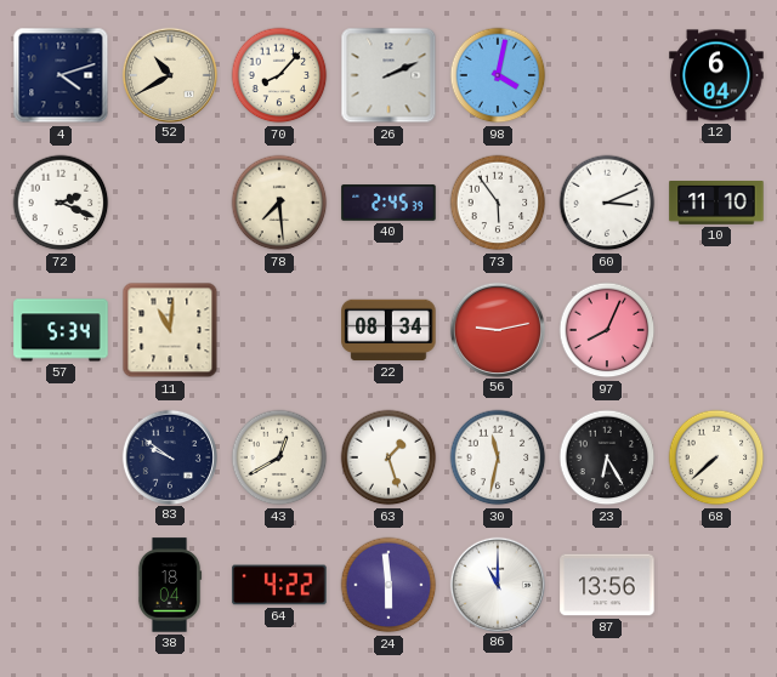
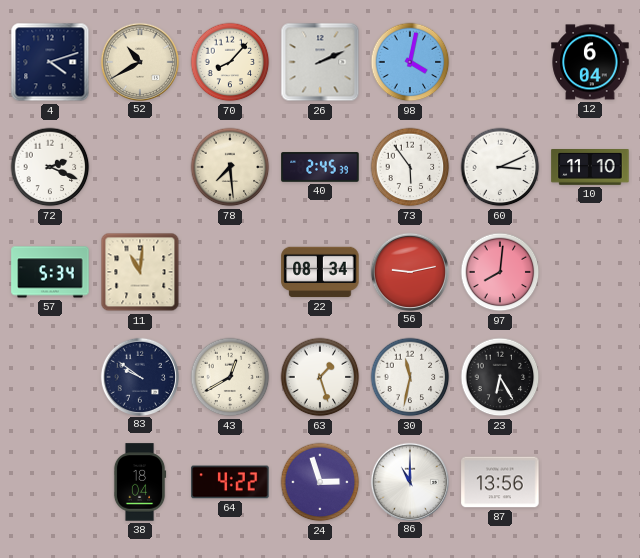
97: 8:04 -> 8:01 (500, 272)
68: 7:38 -> none (716, 457)
24: 5:59 -> 2:57 (320, 482)
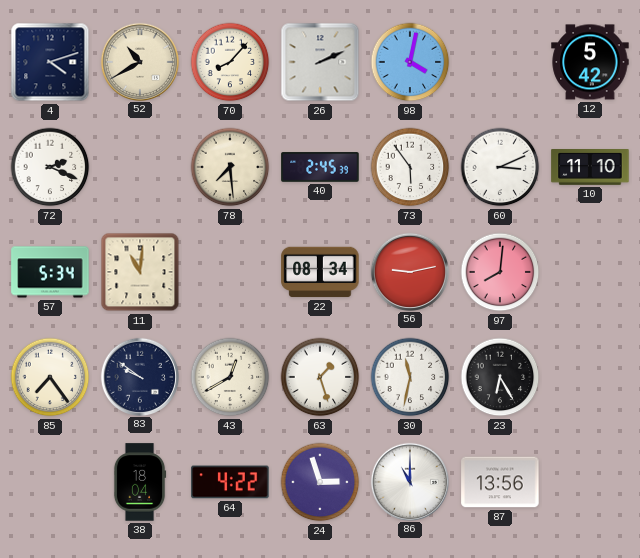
12: 6:04 -> 5:42 (590, 62)
85: none -> 7:24 (50, 377)
